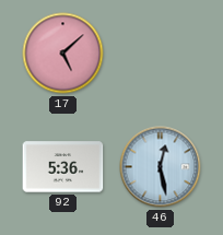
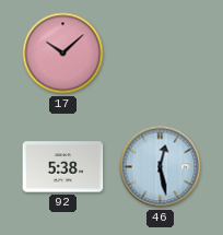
17: 5:08 -> 10:08 (63, 54)
92: 5:36 -> 5:38 (63, 167)
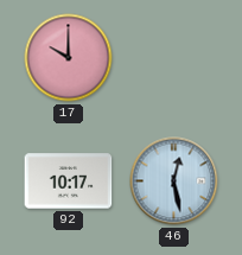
17: 10:08 -> 10:00 (69, 58)
92: 5:38 -> 10:17 (69, 181)
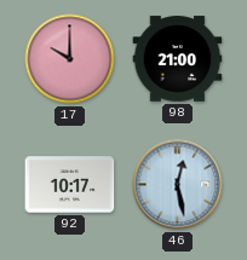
98: none -> 21:00 (178, 59)
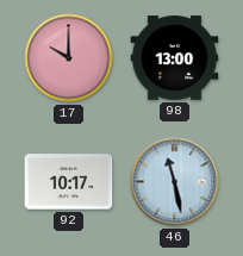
98: 21:00 -> 13:00 (175, 58)
46: 12:28 -> 11:28 (175, 182)
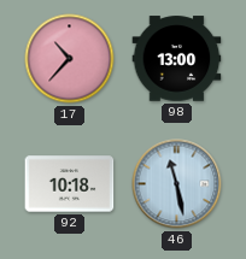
17: 10:00 -> 10:37 (70, 59)
92: 10:17 -> 10:18 (70, 184)
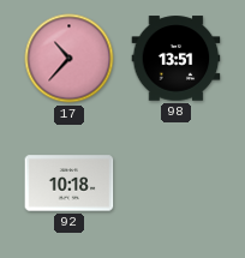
98: 13:00 -> 13:51 (177, 59)
46: 11:28 -> none (177, 184)
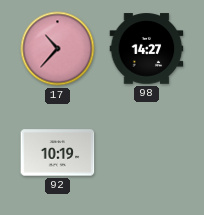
98: 13:51 -> 14:27 (147, 49)
92: 10:18 -> 10:19 (58, 153)
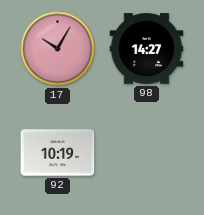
17: 10:37 -> 10:05 (58, 49)
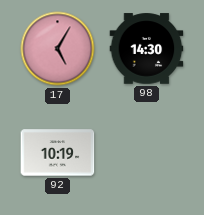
17: 10:05 -> 5:05 (58, 49)
98: 14:27 -> 14:30 (147, 49)
